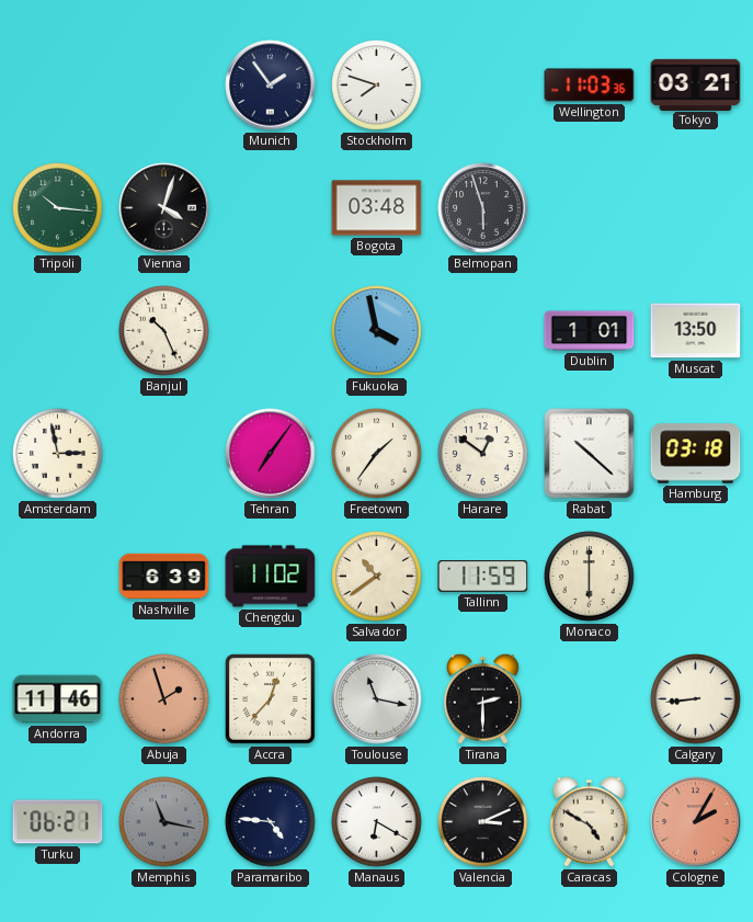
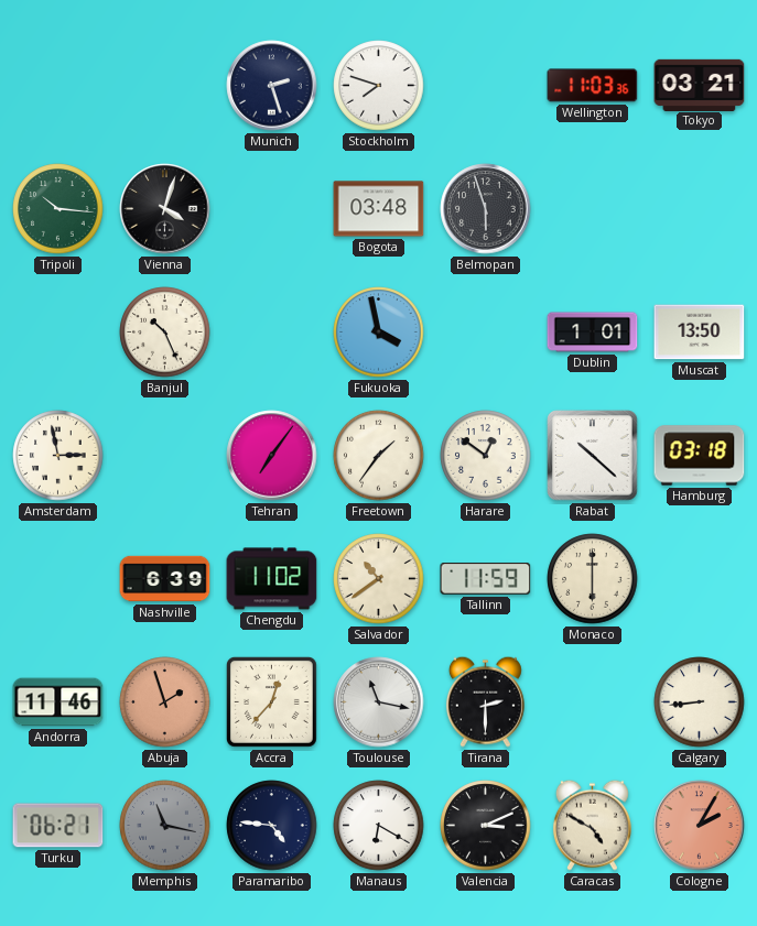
Munich: 1:54 -> 2:27 (272, 86)
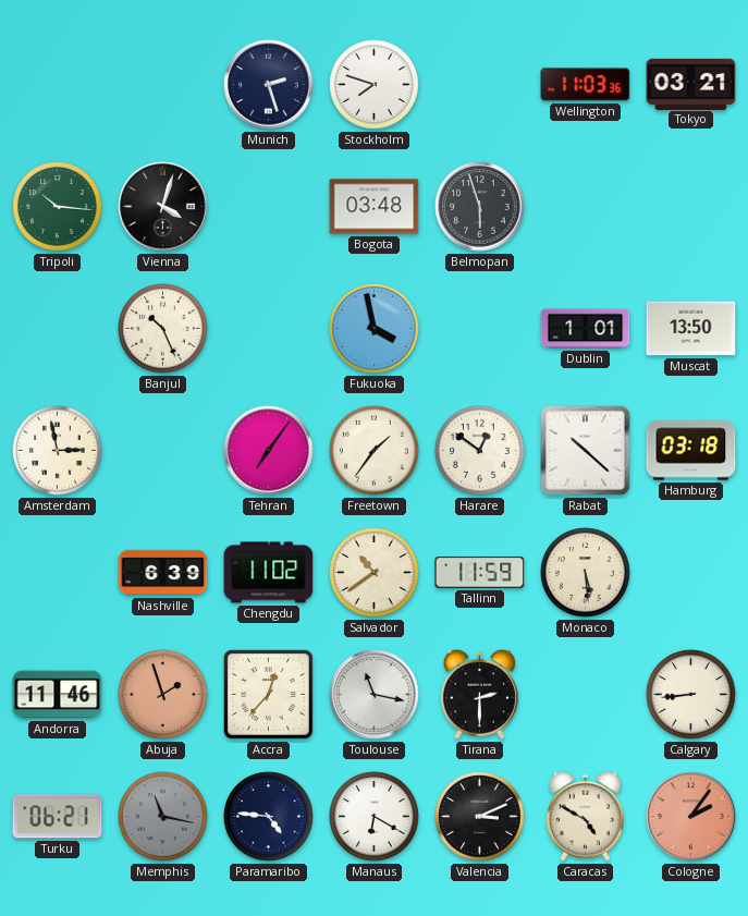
Monaco: 6:00 -> 5:29 (586, 573)
Cologne: 2:05 -> 2:06 (691, 817)
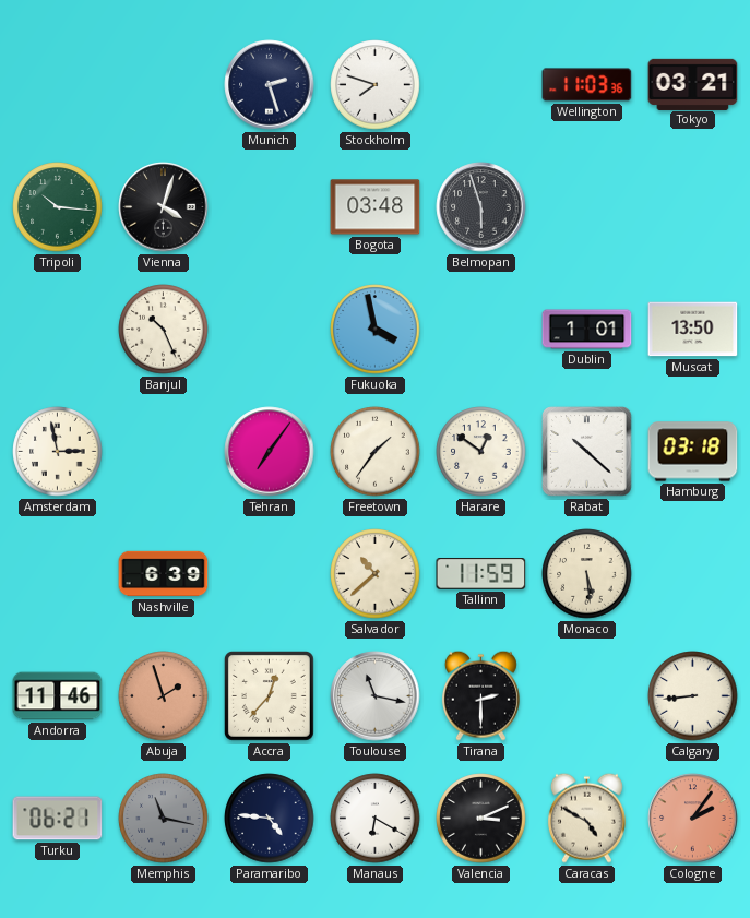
Chengdu: 11:02 -> none (269, 573)
Salvador: 10:39 -> 10:38 (376, 574)
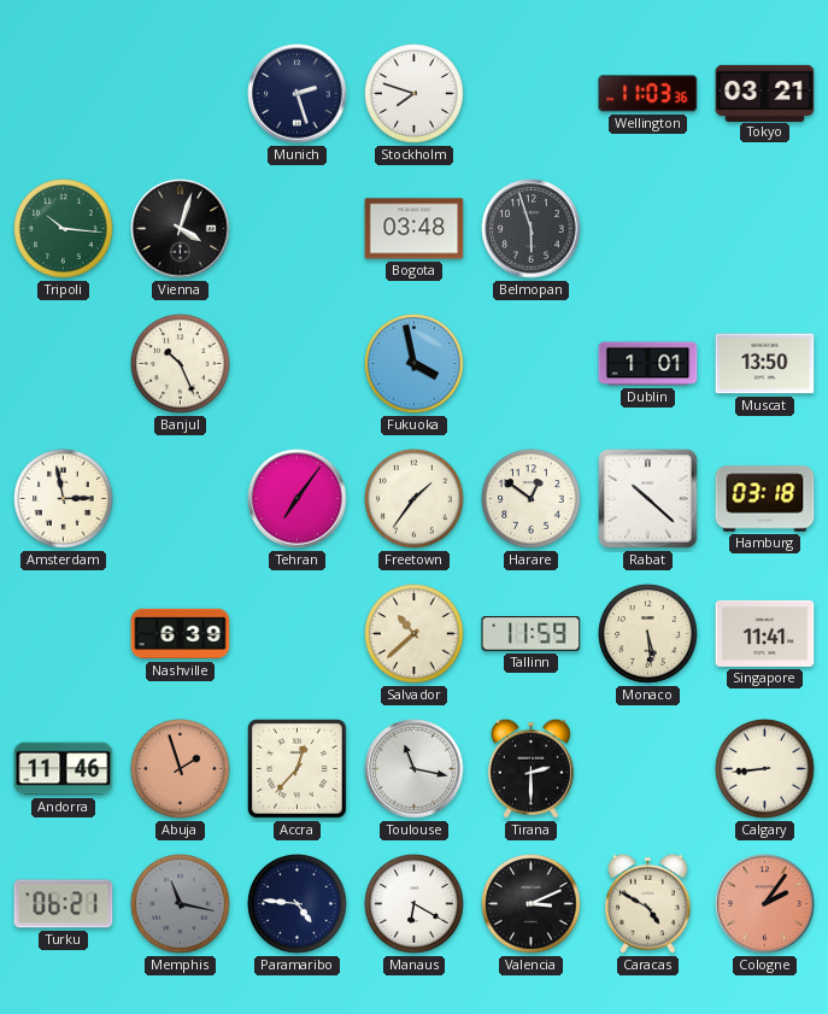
Singapore: none -> 11:41 (765, 633)
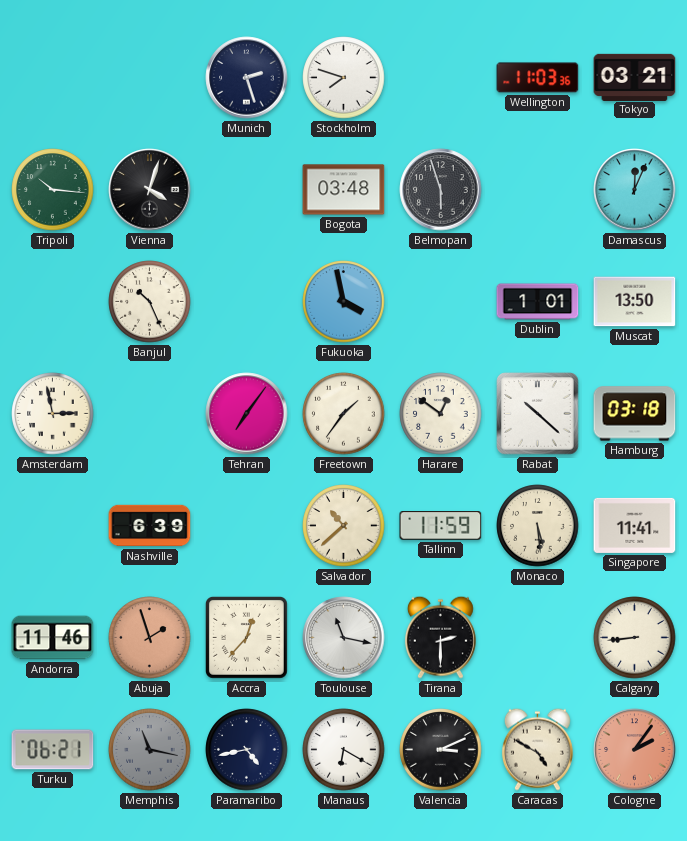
Damascus: none -> 12:04 (635, 190)
Paramaribo: 4:46 -> 4:43 (247, 750)
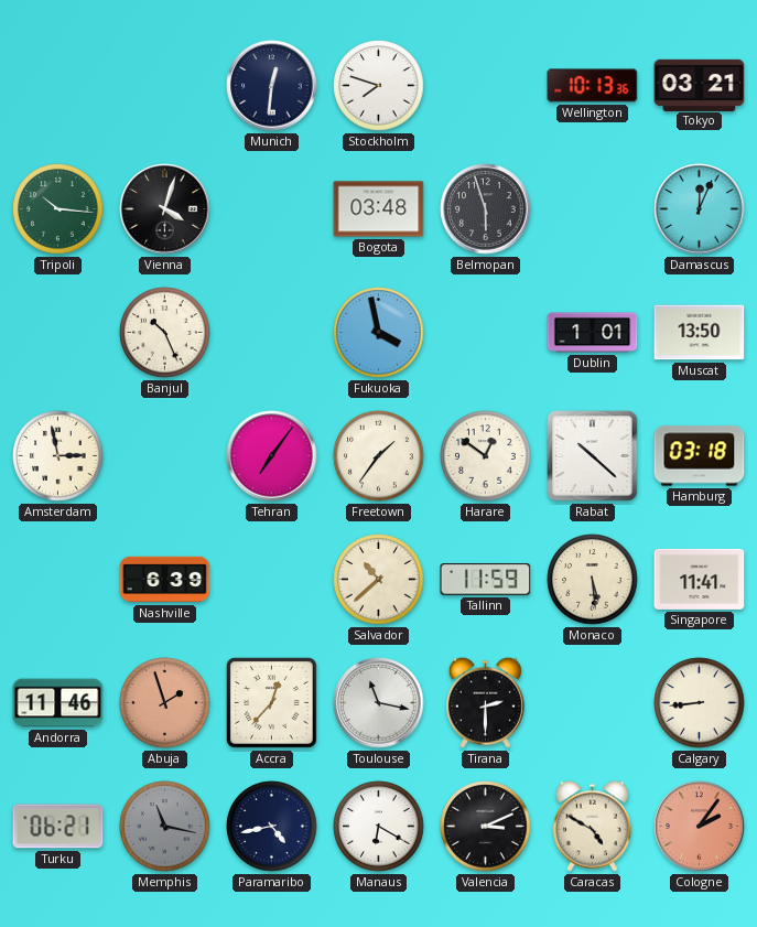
Munich: 2:27 -> 12:31 (272, 86)
Wellington: 11:03 -> 10:13 (593, 86)
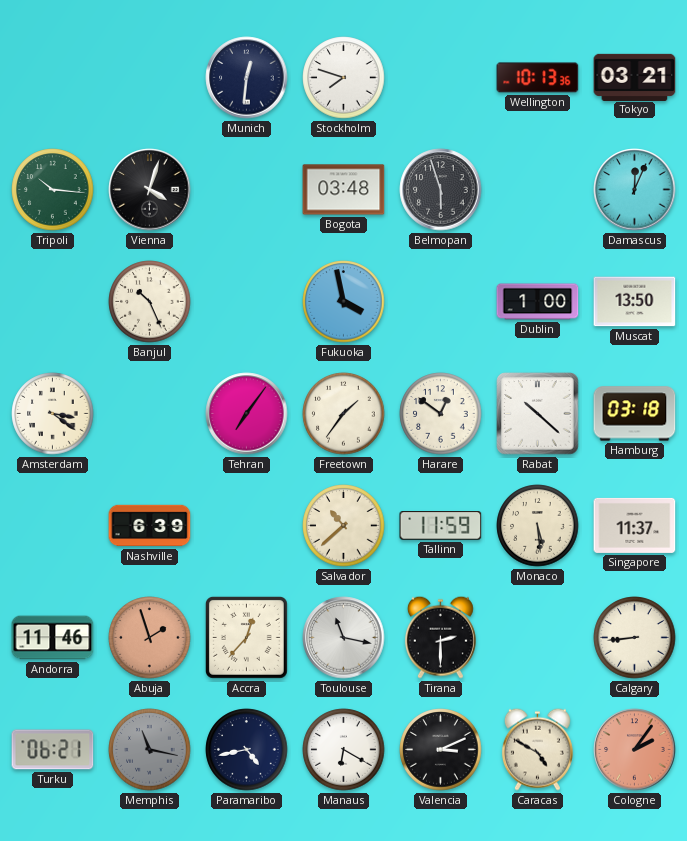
Dublin: 1:01 -> 1:00 (538, 302)
Amsterdam: 2:58 -> 3:21 (53, 414)
Singapore: 11:41 -> 11:37 (635, 525)
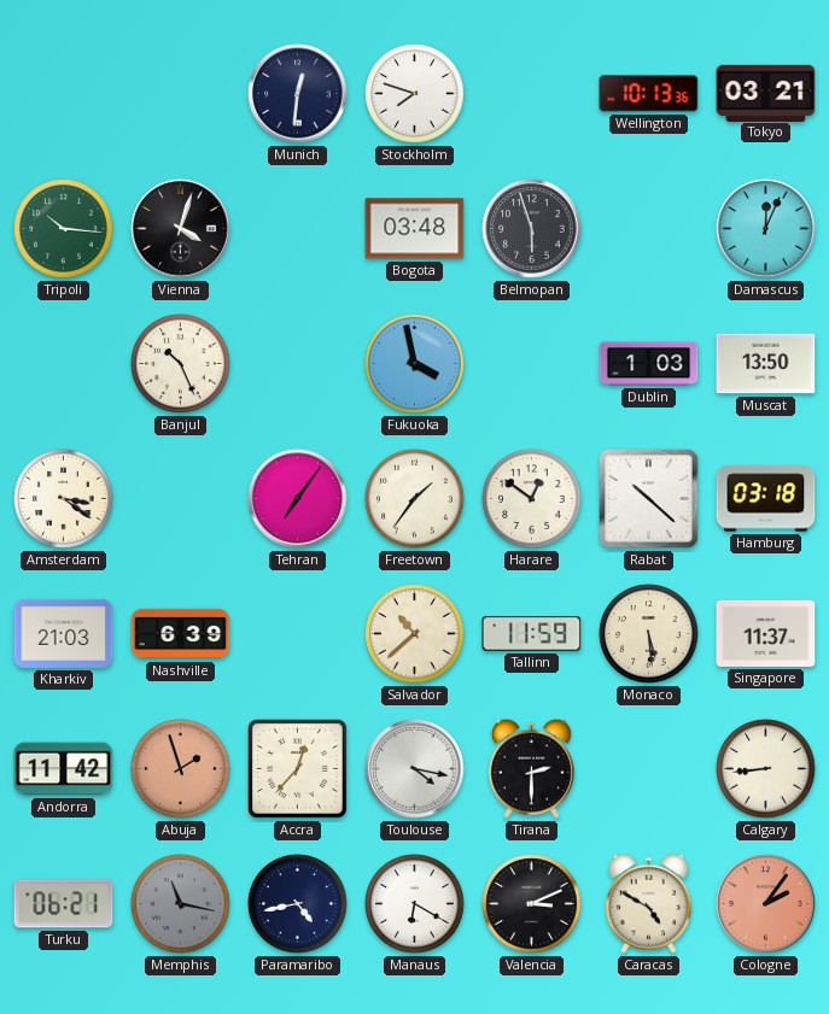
Dublin: 1:00 -> 1:03 (649, 364)
Kharkiv: none -> 21:03 (64, 633)
Andorra: 11:46 -> 11:42 (64, 769)
Toulouse: 11:17 -> 4:17 (415, 769)
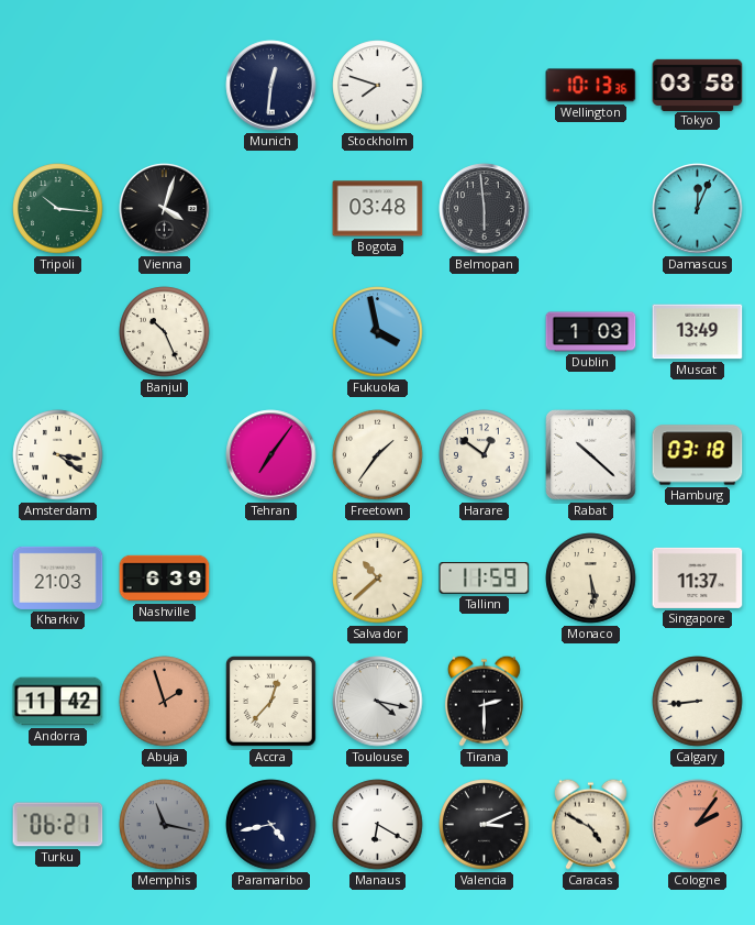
Tokyo: 03:21 -> 03:58 (698, 85)
Belmopan: 5:57 -> 5:59 (485, 209)
Muscat: 13:50 -> 13:49 (698, 332)
